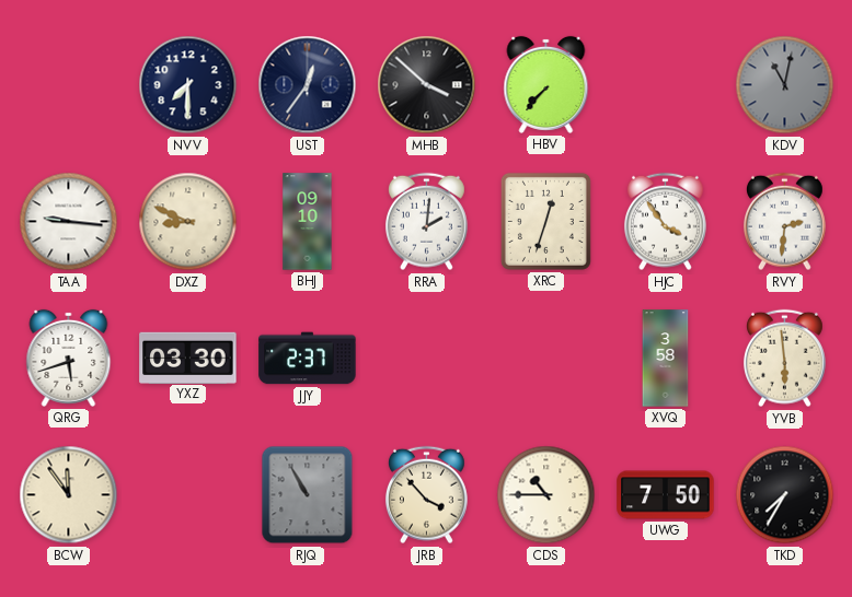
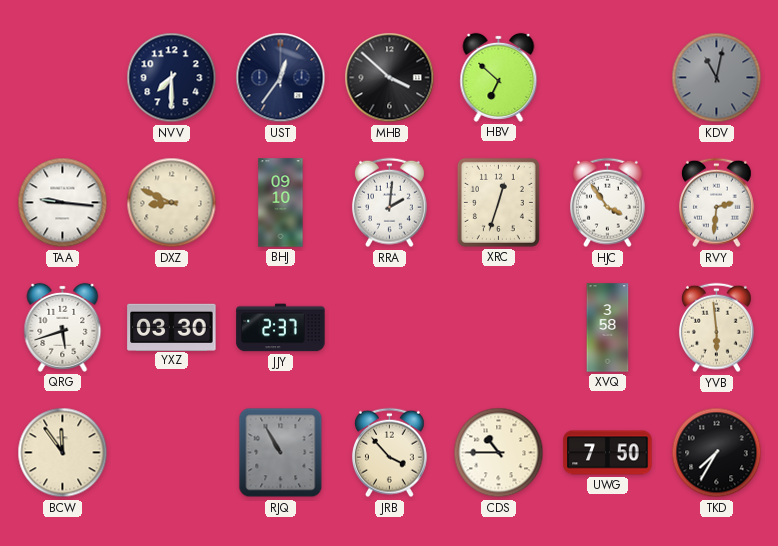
HBV: 7:37 -> 6:52 (499, 77)
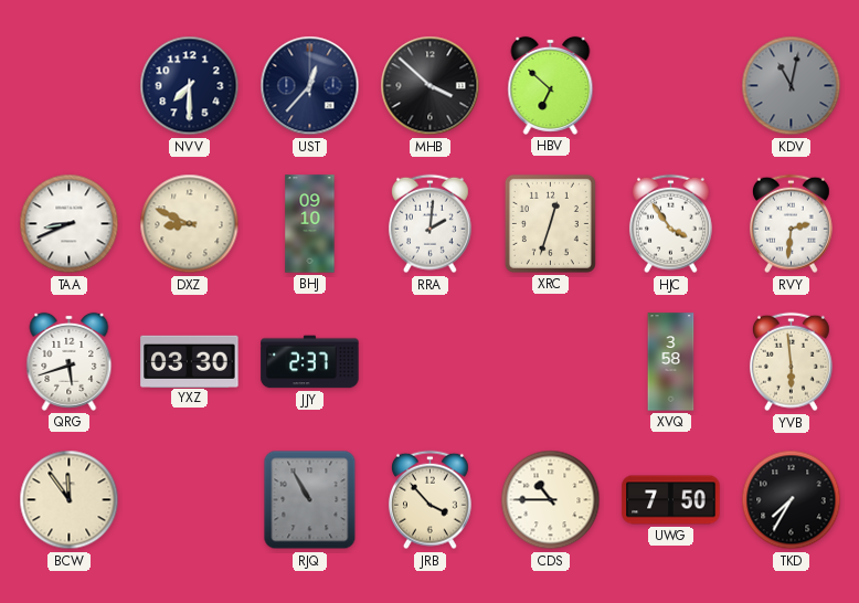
UST: 12:36 -> 12:37 (310, 86)
TAA: 9:16 -> 8:41 (70, 224)
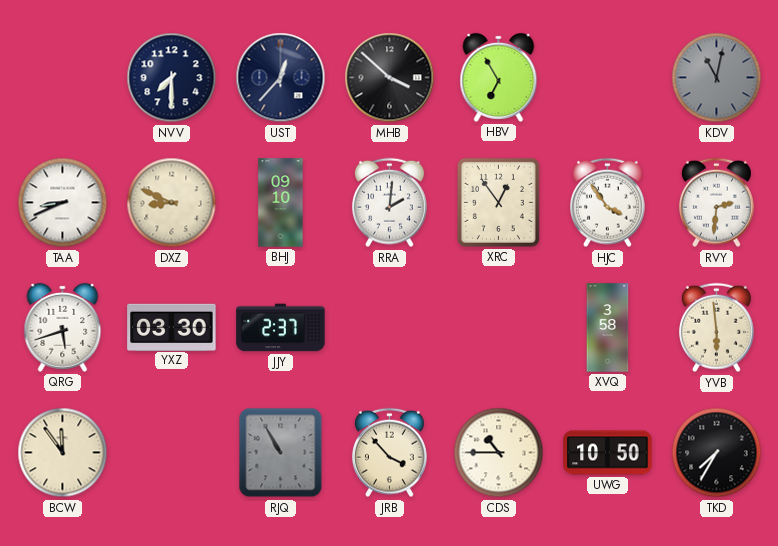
HBV: 6:52 -> 6:55 (499, 77)
XRC: 12:33 -> 12:54 (498, 202)
UWG: 7:50 -> 10:50 (608, 453)
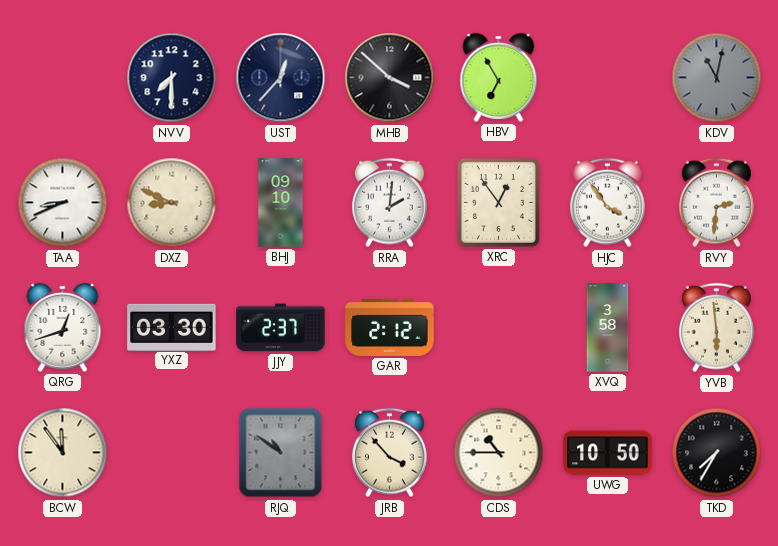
QRG: 5:42 -> 12:42 (63, 327)
GAR: none -> 2:12 (390, 327)
RJQ: 10:55 -> 10:51 (281, 453)
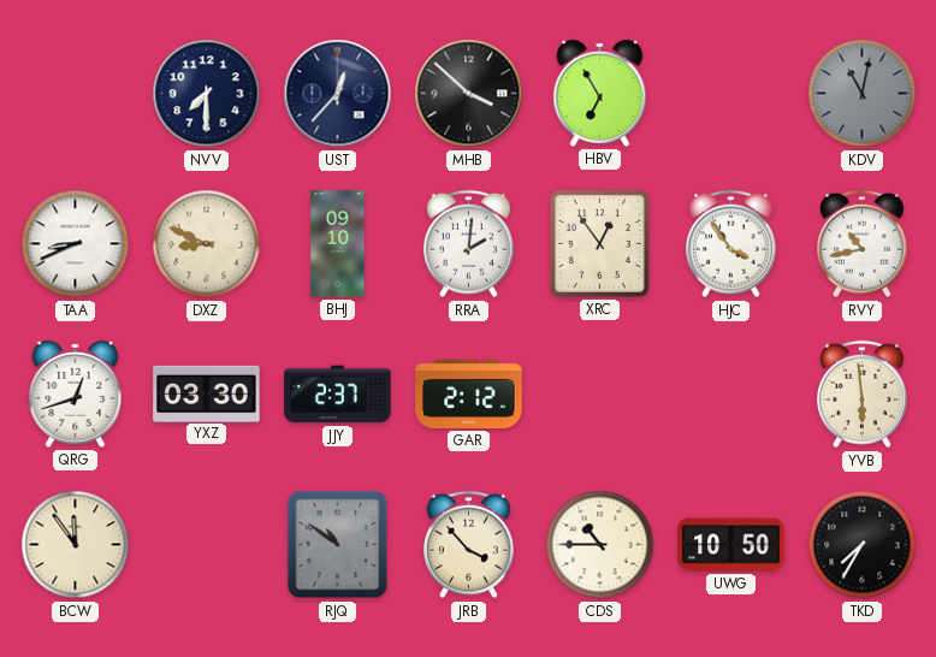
RVY: 2:31 -> 10:43 (861, 244)
XVQ: 3:58 -> none (608, 328)
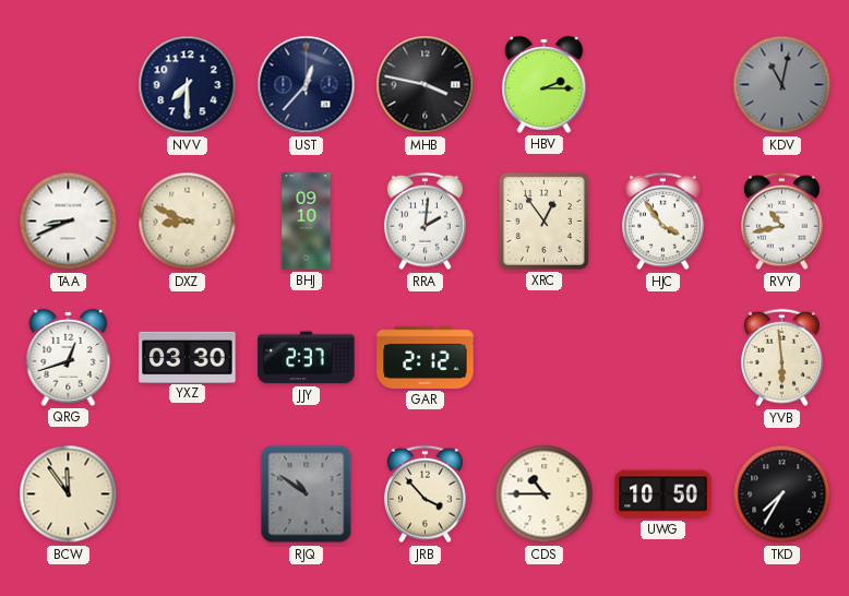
MHB: 3:52 -> 3:47 (426, 85)
HBV: 6:55 -> 2:15 (545, 84)
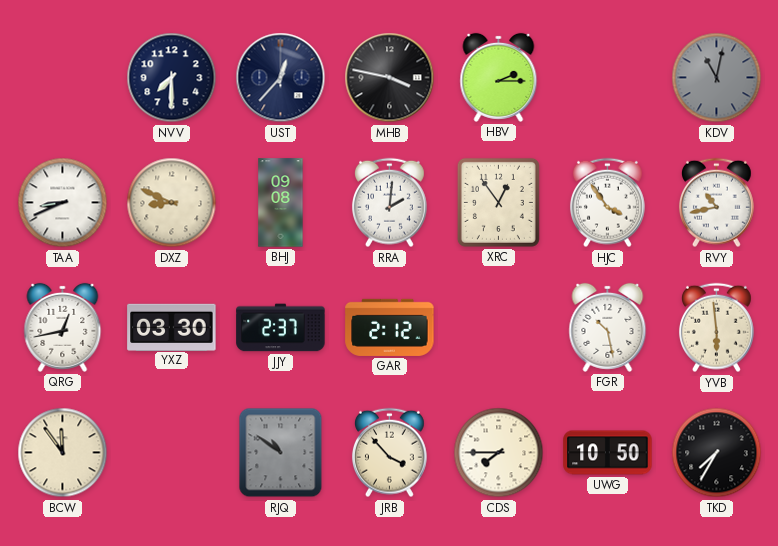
BHJ: 09:10 -> 09:08 (281, 203)
QRG: 12:42 -> 12:43 (63, 327)
FGR: none -> 10:28 (608, 327)
CDS: 10:45 -> 7:45 (499, 453)
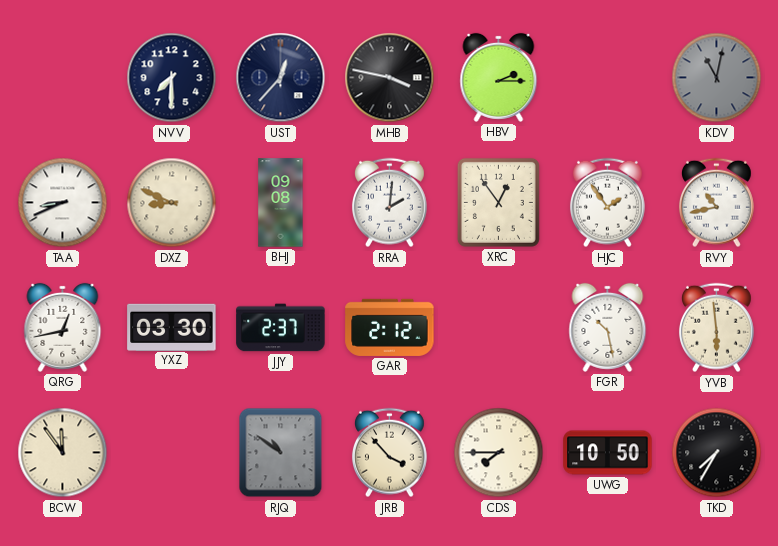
HJC: 3:54 -> 1:54 (607, 203)
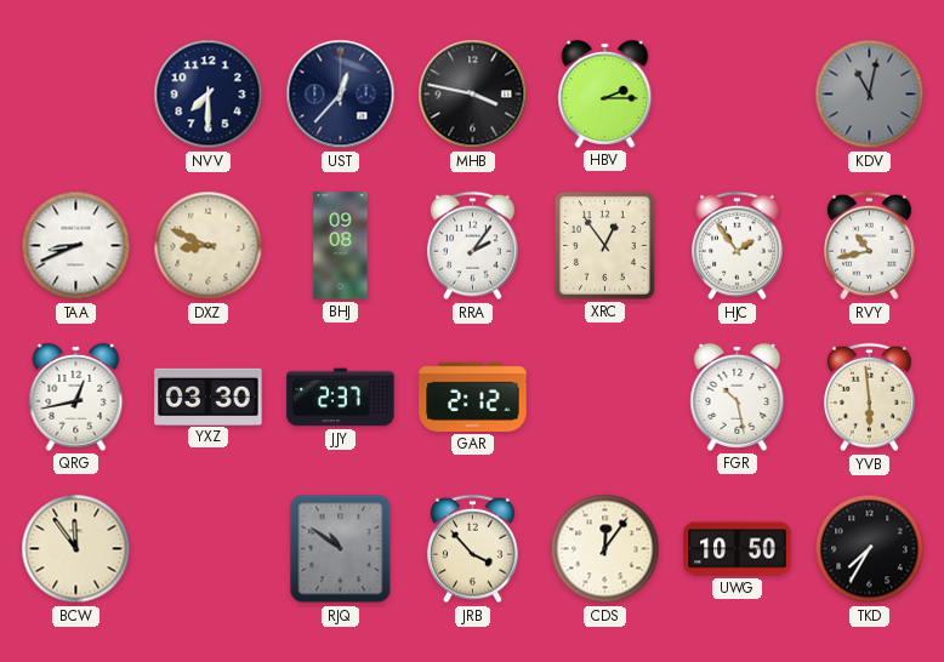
RRA: 2:01 -> 2:06 (472, 246)
CDS: 7:45 -> 12:06 (605, 549)
